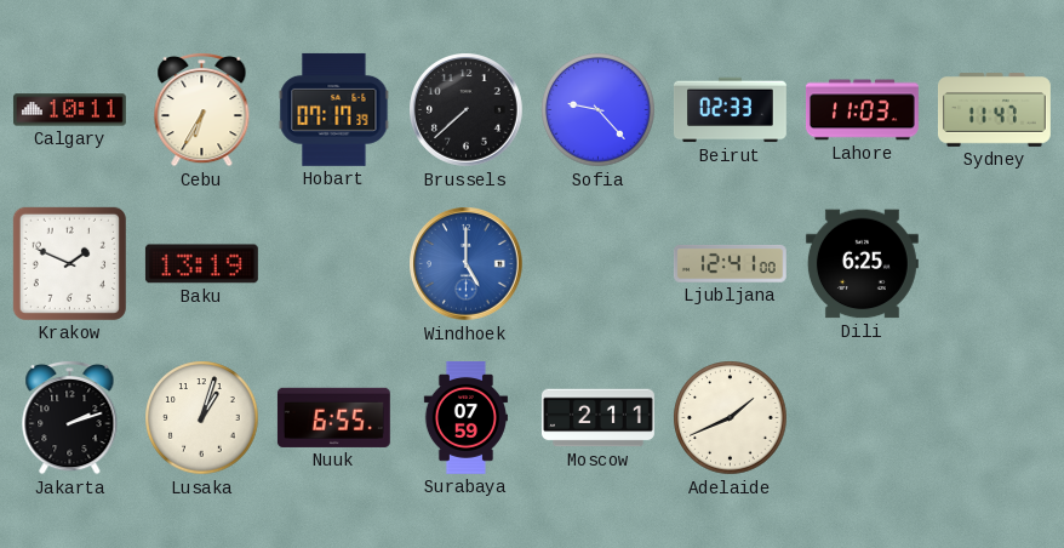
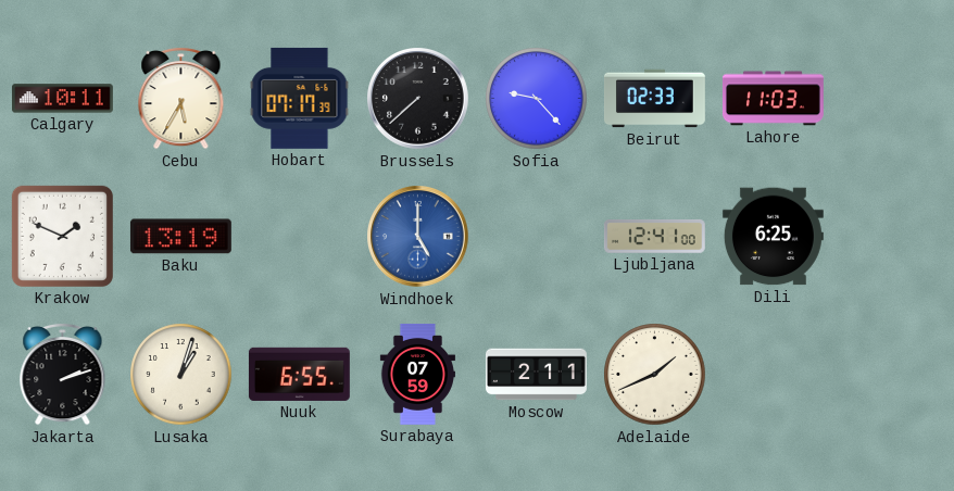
Cebu: 6:35 -> 5:35 (181, 98)
Sydney: 11:47 -> none (994, 110)
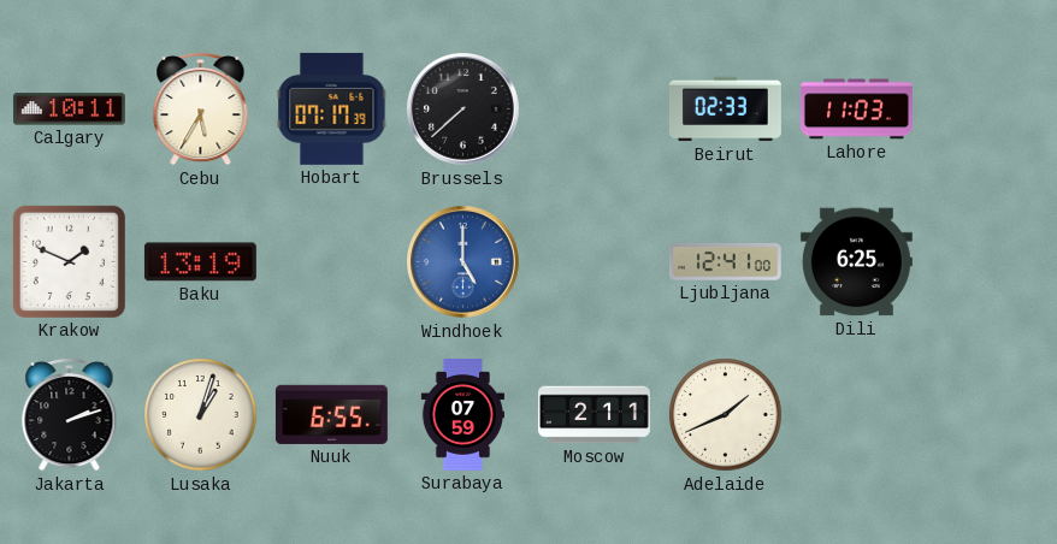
Sofia: 9:23 -> none (537, 99)
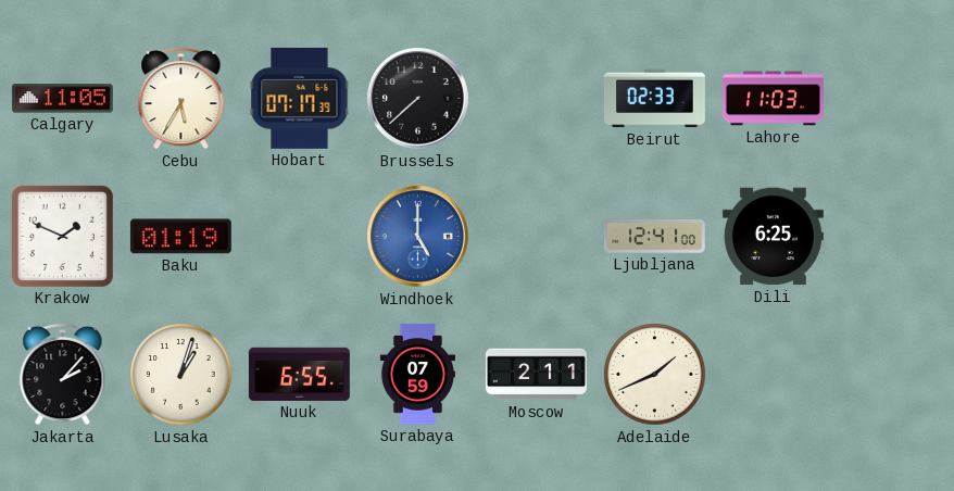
Calgary: 10:11 -> 11:05 (62, 99)
Baku: 13:19 -> 01:19 (180, 237)
Jakarta: 2:12 -> 2:07 (63, 374)
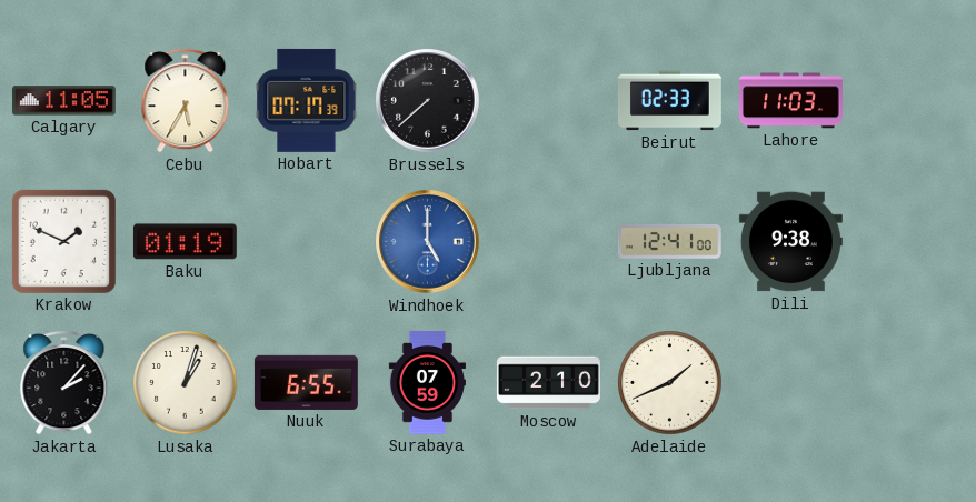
Dili: 6:25 -> 9:38 (790, 242)
Moscow: 2:11 -> 2:10 (548, 383)
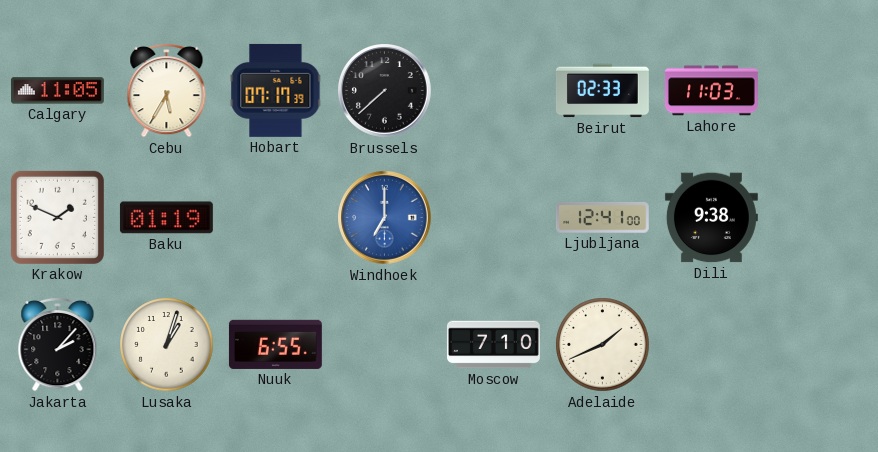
Windhoek: 5:00 -> 7:00 (385, 218)
Surabaya: 07:59 -> none (427, 382)
Moscow: 2:10 -> 7:10 (493, 345)
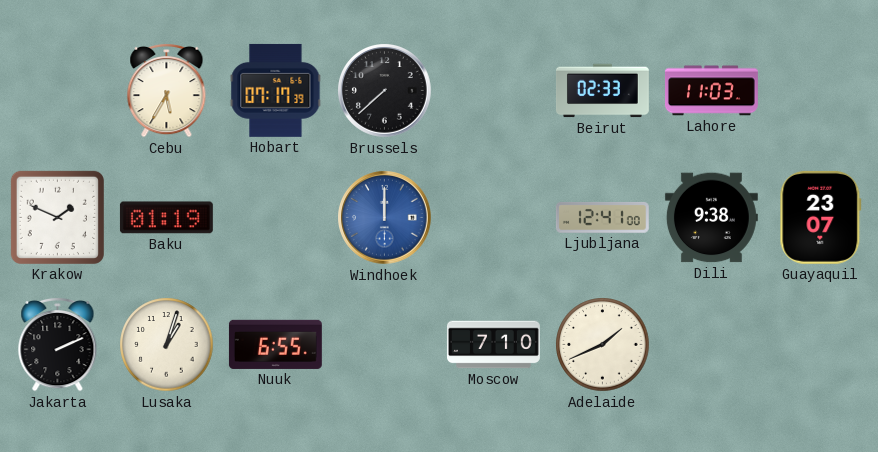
Calgary: 11:05 -> none (57, 91)
Windhoek: 7:00 -> 12:00 (385, 218)
Guayaquil: none -> 23:07 (821, 217)
Jakarta: 2:07 -> 2:11 (58, 344)
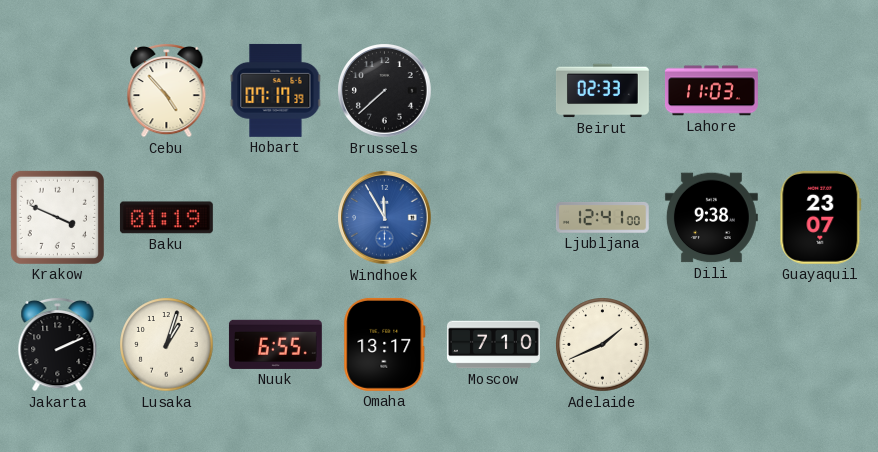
Cebu: 5:35 -> 4:53 (167, 90)
Krakow: 1:49 -> 3:49 (57, 217)
Windhoek: 12:00 -> 11:55 (385, 218)
Omaha: none -> 13:17 (385, 344)
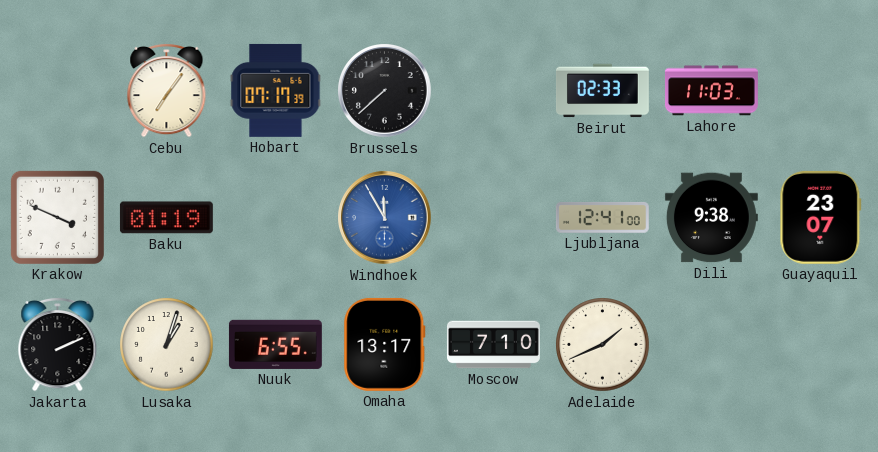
Cebu: 4:53 -> 7:06 (167, 90)
